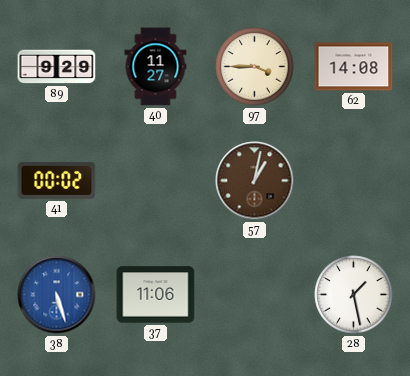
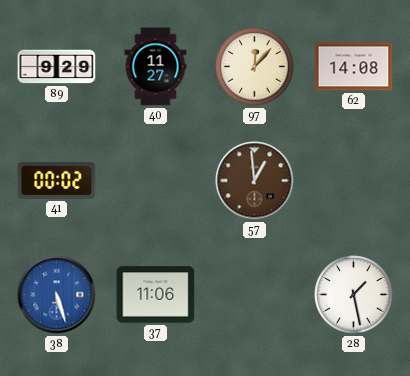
97: 3:45 -> 12:07 (255, 67)
57: 1:02 -> 12:59 (255, 181)
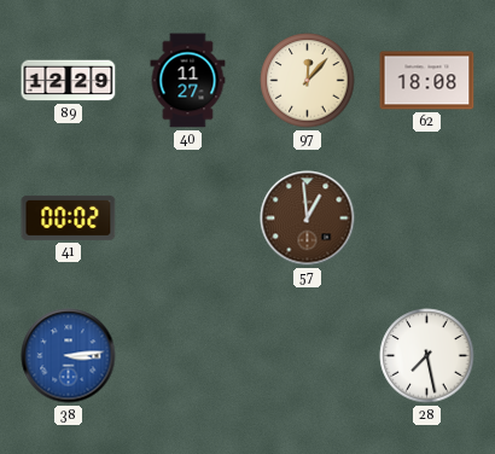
89: 9:29 -> 12:29 (69, 81)
62: 14:08 -> 18:08 (427, 81)
38: 5:27 -> 3:14 (69, 356)
37: 11:06 -> none (156, 295)
28: 1:28 -> 7:28 (427, 356)
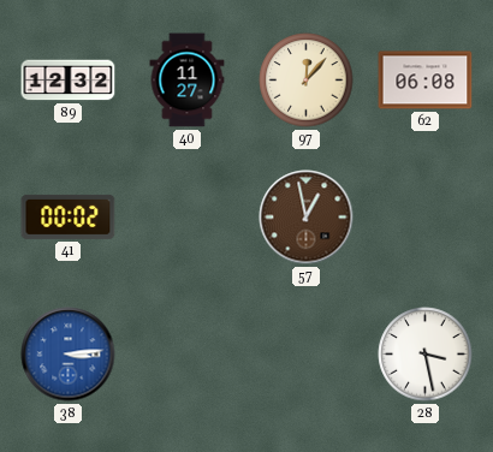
89: 12:29 -> 12:32 (69, 81)
62: 18:08 -> 06:08 (426, 81)
57: 12:59 -> 12:58 (307, 218)
28: 7:28 -> 3:28 (426, 355)
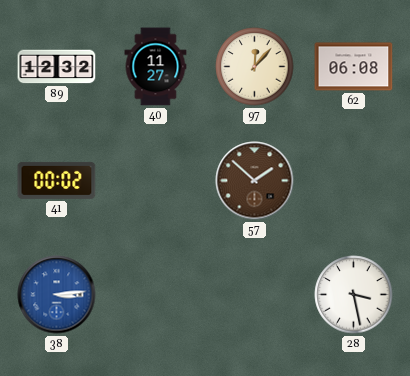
57: 12:58 -> 1:52 (255, 181)
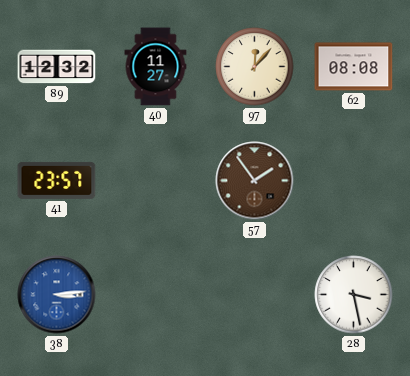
62: 06:08 -> 08:08 (354, 67)
41: 00:02 -> 23:57 (57, 180)
57: 1:52 -> 1:54 (255, 181)
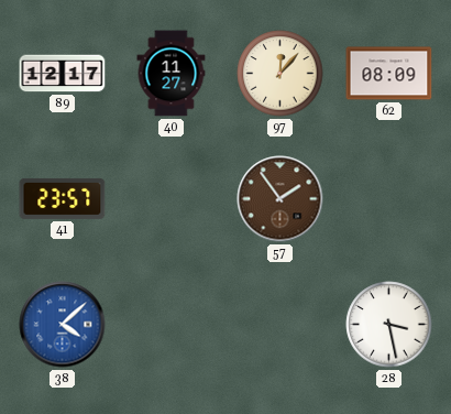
89: 12:32 -> 12:17 (63, 74)
62: 08:08 -> 08:09 (389, 74)
38: 3:14 -> 4:08 (63, 325)
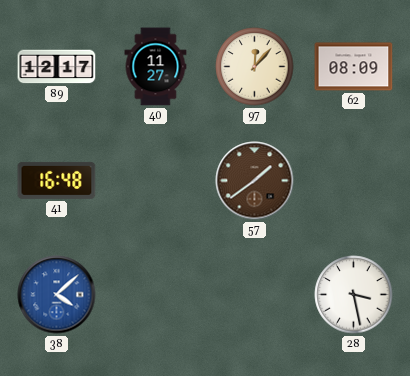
41: 23:57 -> 16:48 (57, 180)
57: 1:54 -> 1:39 (255, 181)
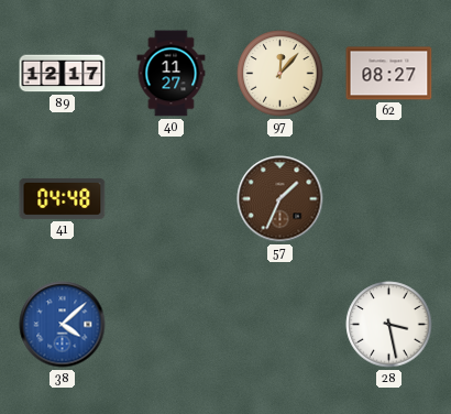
62: 08:09 -> 08:27 (389, 74)
41: 16:48 -> 04:48 (63, 198)
57: 1:39 -> 1:34 (280, 199)
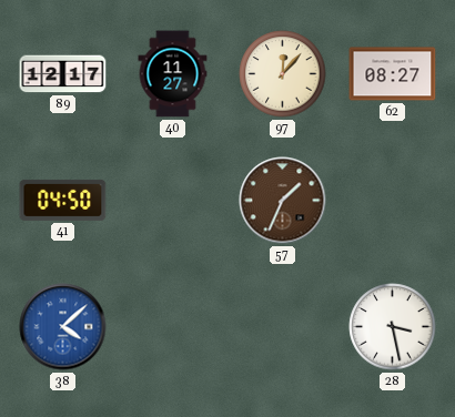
41: 04:48 -> 04:50 (63, 200)
